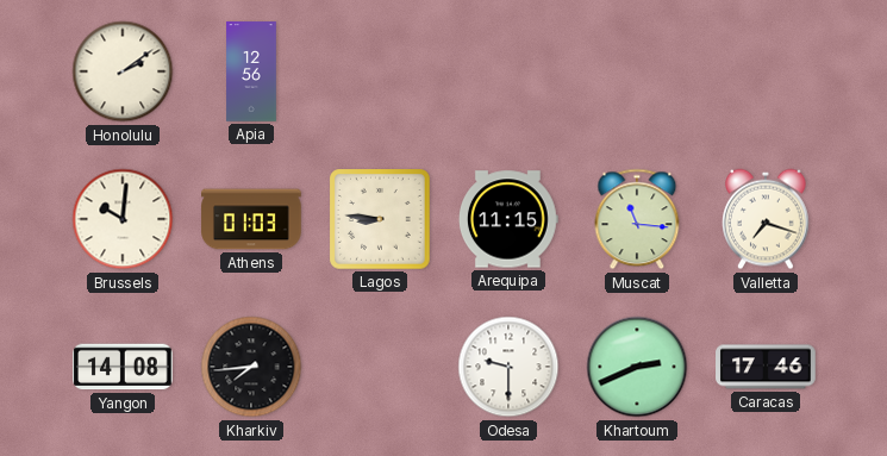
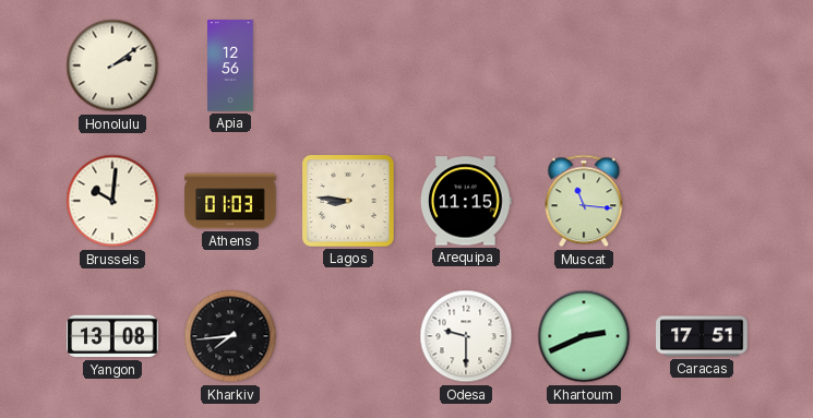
Valletta: 7:18 -> none (767, 219)
Yangon: 14:08 -> 13:08 (112, 336)
Caracas: 17:46 -> 17:51 (702, 336)
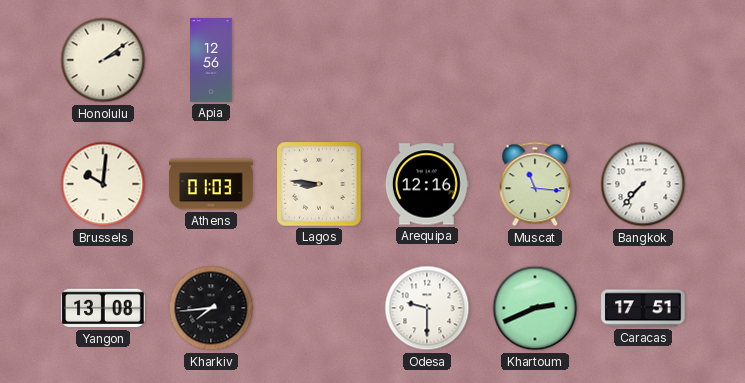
Arequipa: 11:15 -> 12:16 (427, 184)
Bangkok: none -> 7:37 (643, 184)
